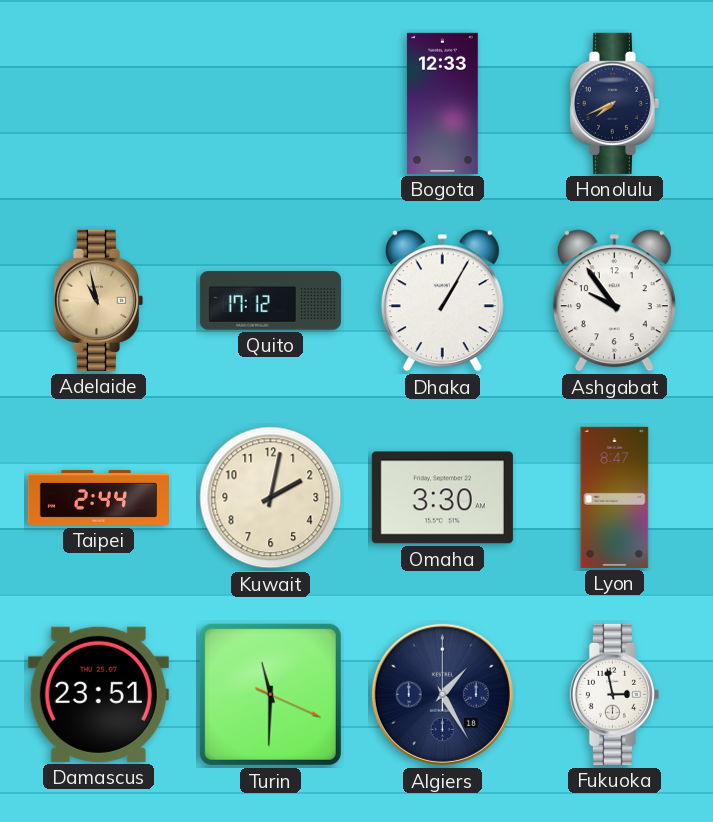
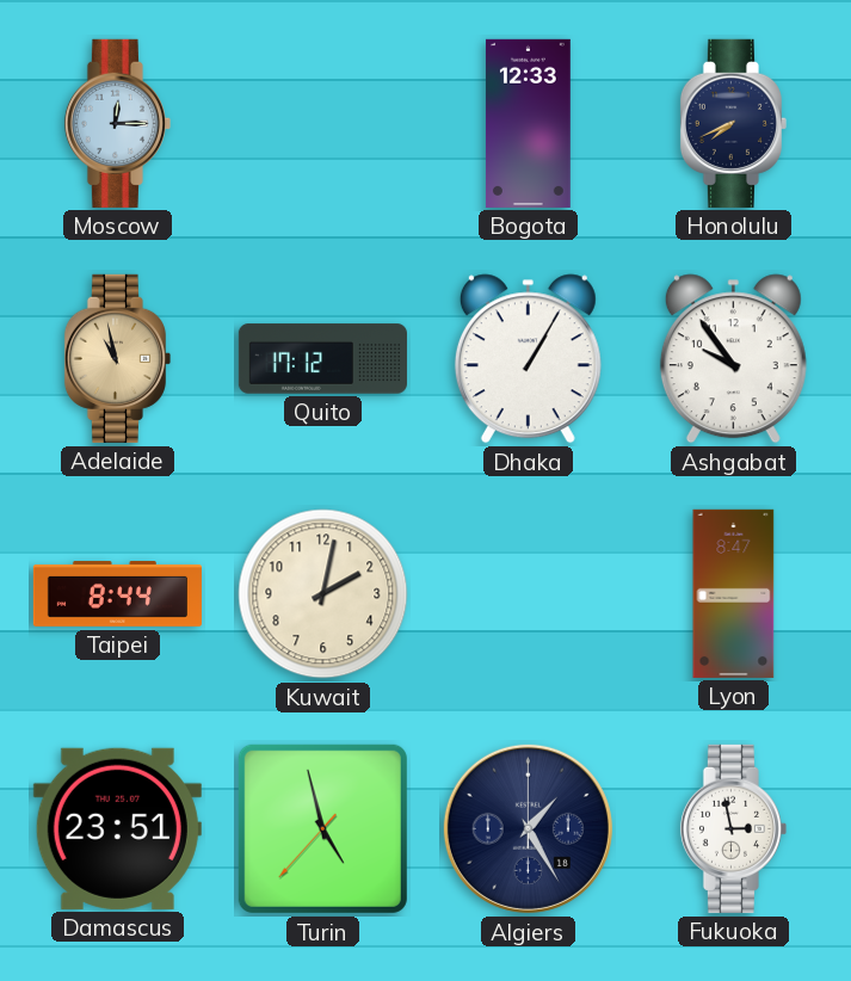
Moscow: none -> 12:15 (117, 123)
Taipei: 2:44 -> 8:44 (117, 594)
Omaha: 3:30 -> none (442, 498)
Turin: 11:30 -> 4:57 (322, 828)
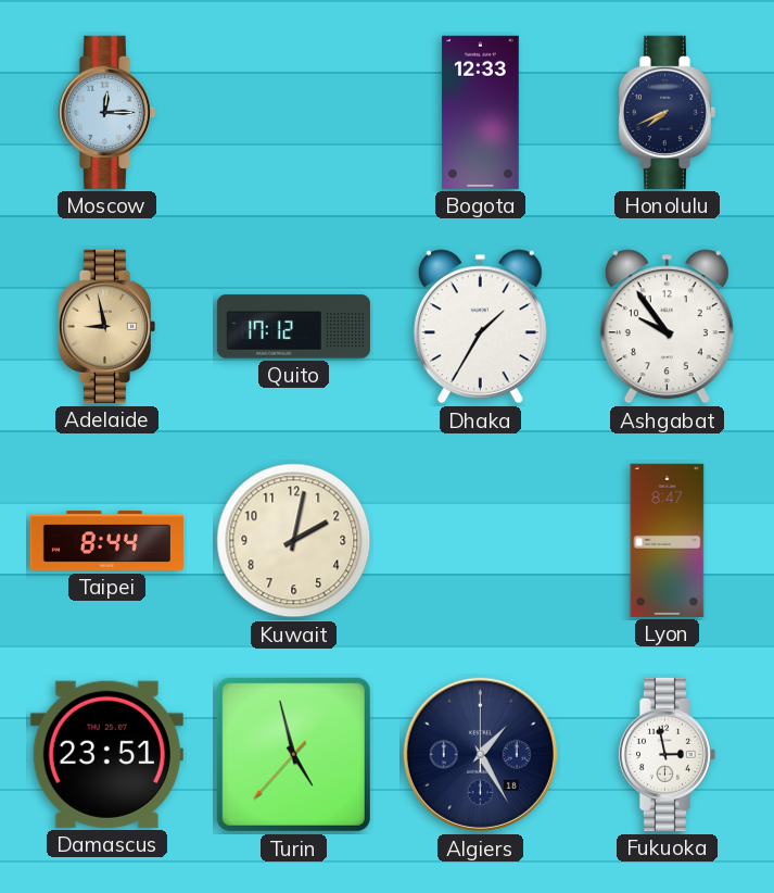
Adelaide: 10:58 -> 8:58 (106, 326)
Dhaka: 1:05 -> 1:35 (480, 327)
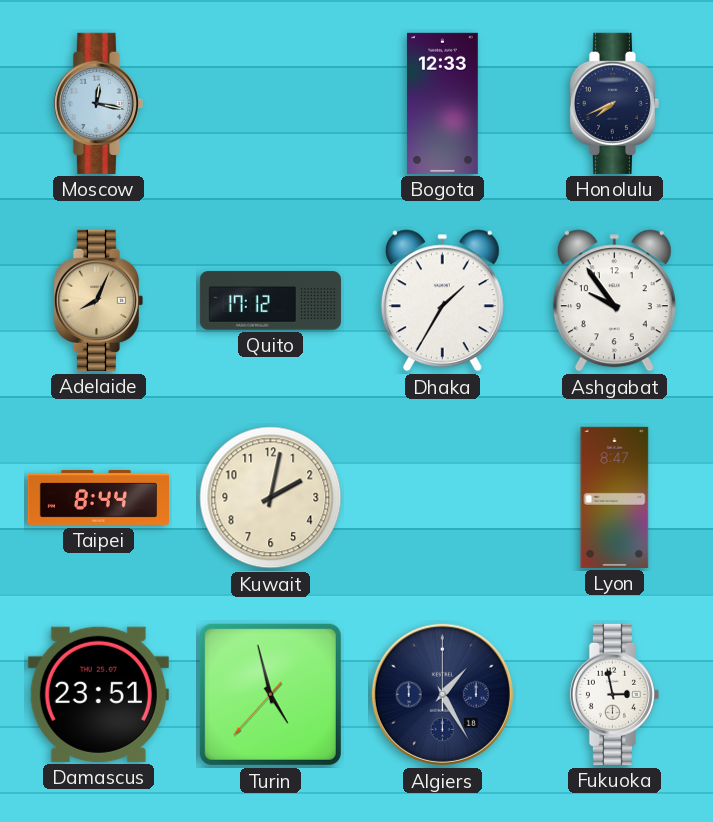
Moscow: 12:15 -> 12:17 (98, 103)
Adelaide: 8:58 -> 8:04 (98, 300)
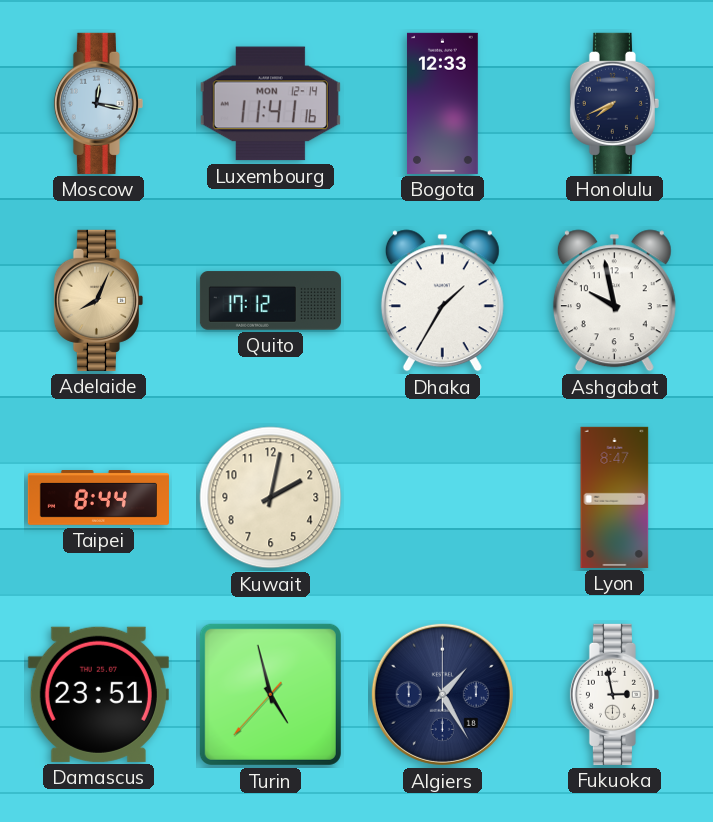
Luxembourg: none -> 11:41 (270, 104)
Ashgabat: 9:54 -> 9:58 (614, 301)
